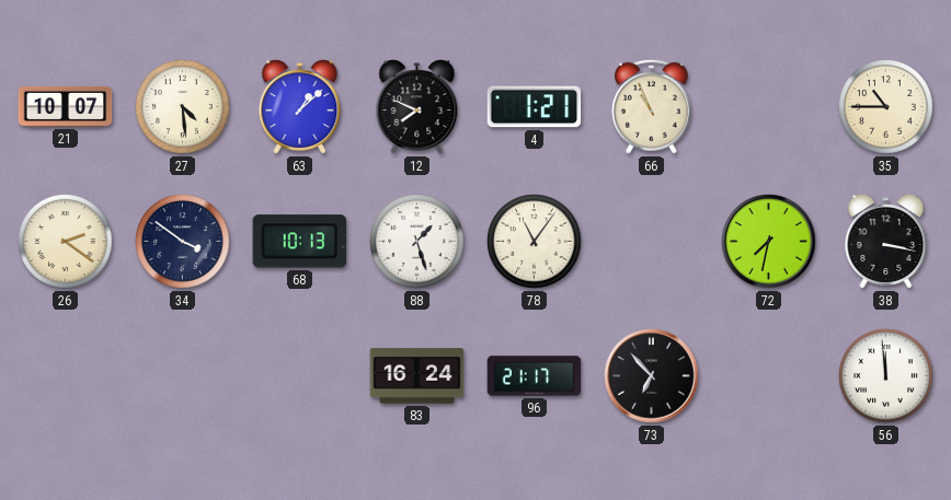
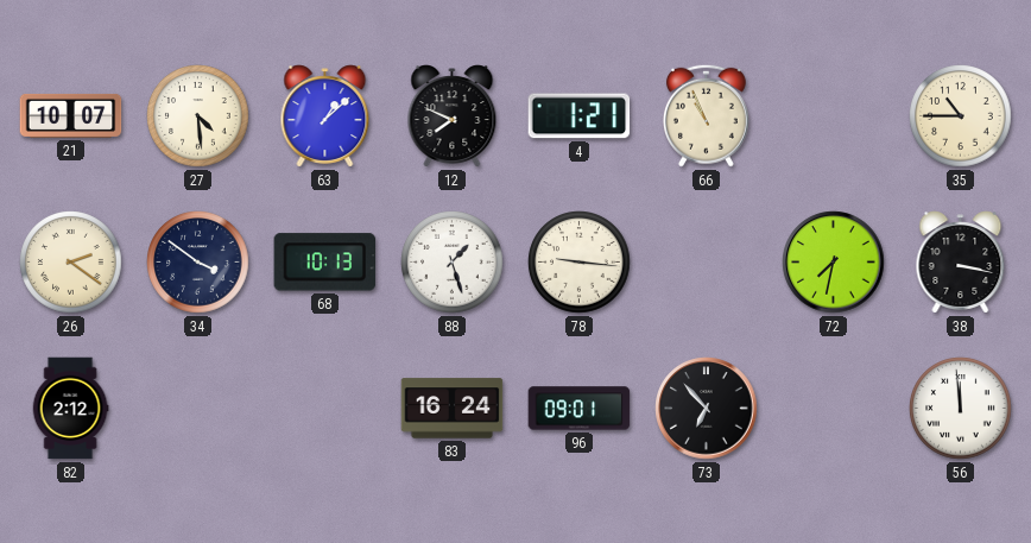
78: 11:06 -> 9:16 (580, 263)
82: none -> 2:12 (70, 409)
96: 21:17 -> 09:01 (580, 409)
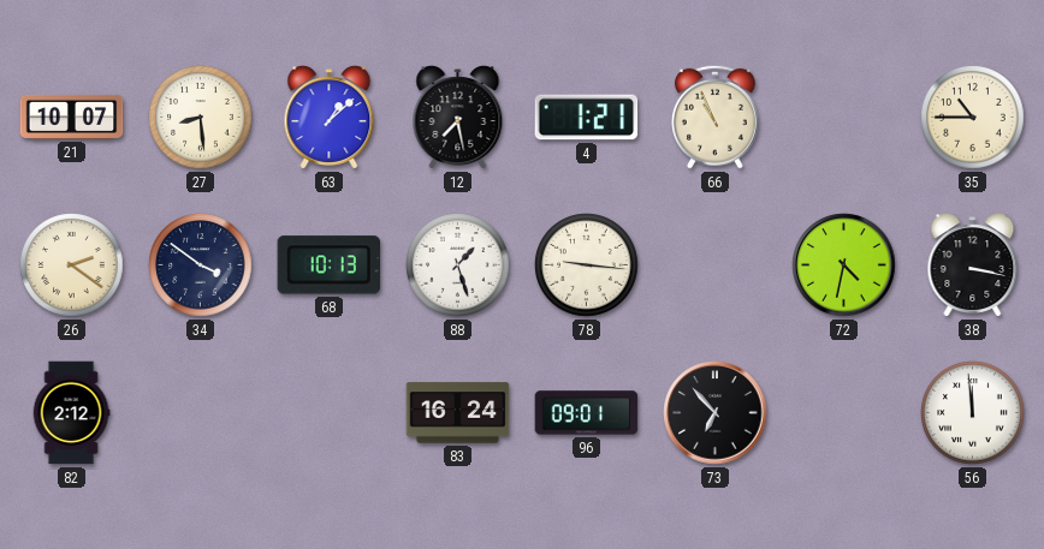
27: 4:29 -> 8:29 (201, 118)
12: 7:49 -> 7:28 (458, 118)
72: 7:32 -> 4:32 (844, 265)
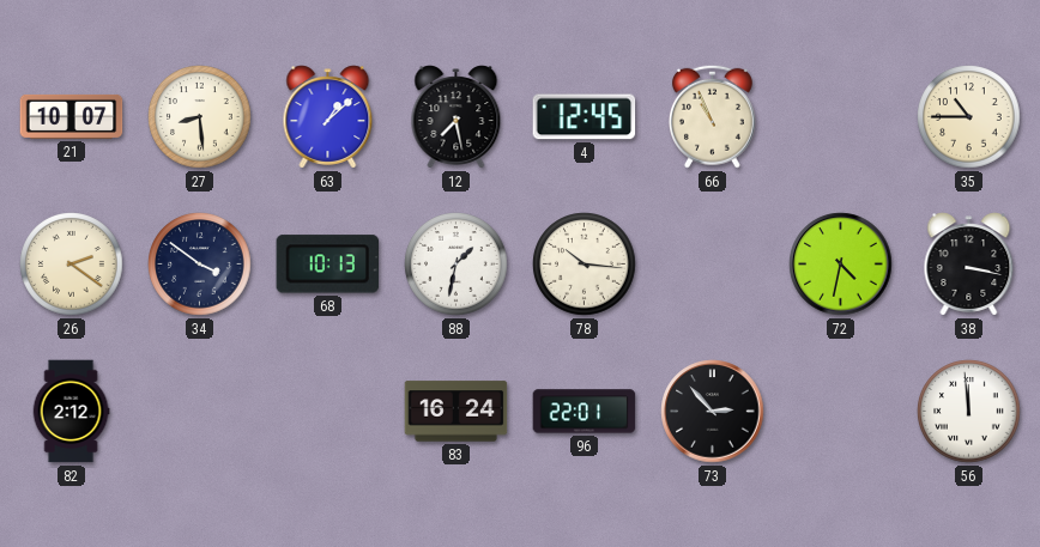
4: 1:21 -> 12:45 (585, 117)
88: 1:27 -> 1:32 (456, 265)
78: 9:16 -> 10:16 (585, 265)
96: 09:01 -> 22:01 (585, 412)
73: 6:53 -> 2:53 (713, 412)
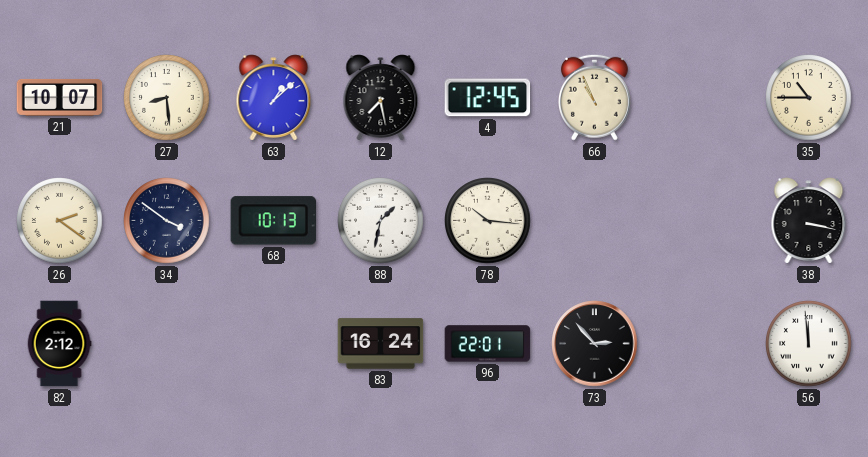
72: 4:32 -> none (841, 265)
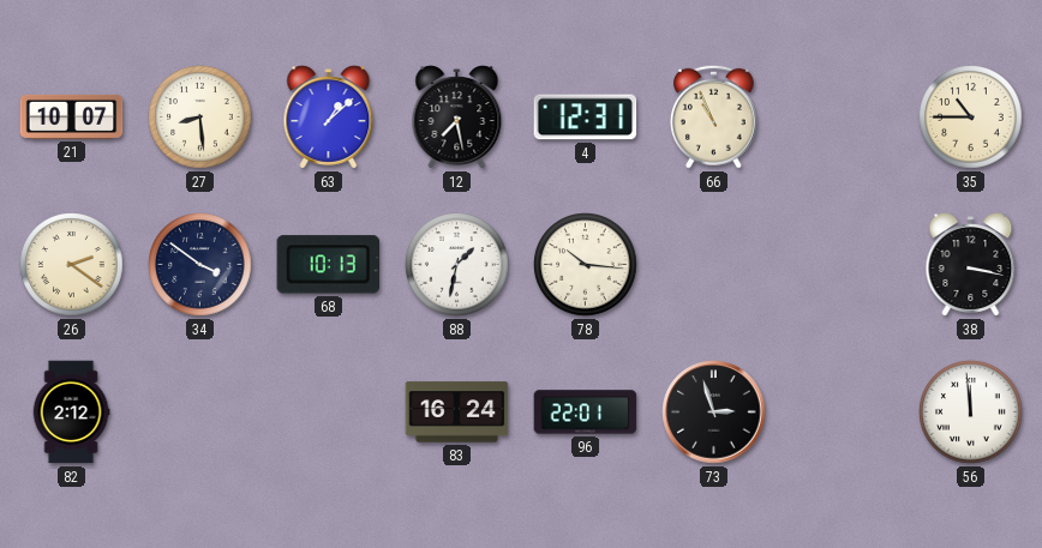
4: 12:45 -> 12:31 (586, 118)
73: 2:53 -> 2:57 (714, 412)
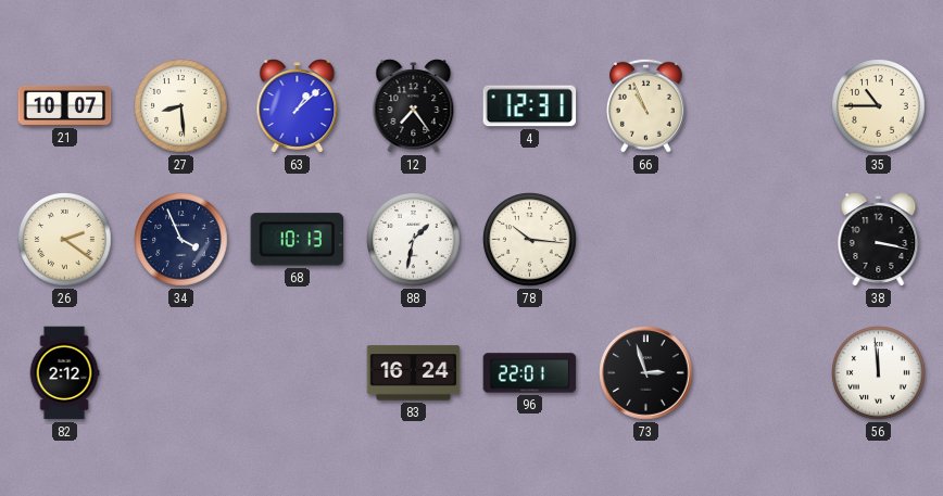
12: 7:28 -> 7:24 (414, 106)
34: 3:51 -> 3:56 (181, 240)
